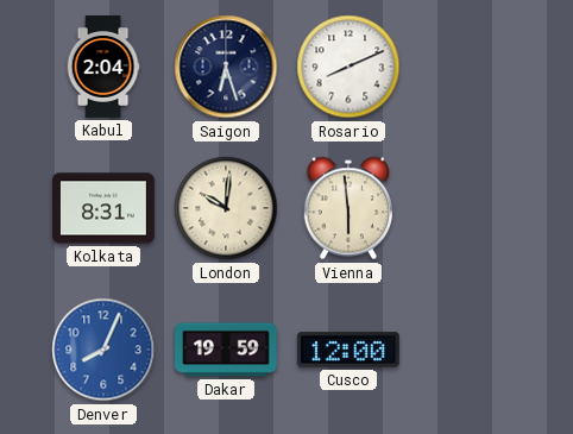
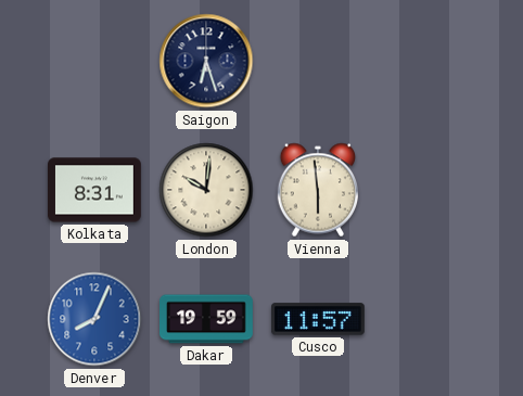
Kabul: 2:04 -> none (103, 68)
Rosario: 8:11 -> none (348, 67)
Cusco: 12:00 -> 11:57 (318, 319)
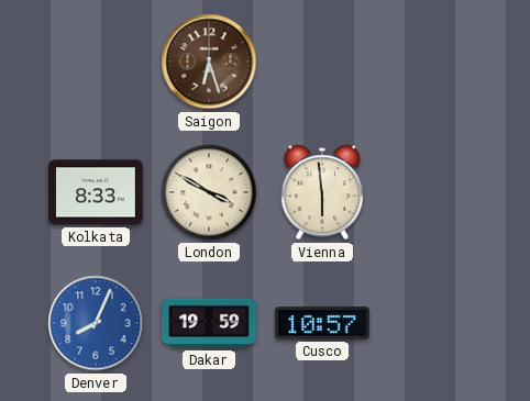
Saigon dial: navy -> brown (209, 62)
Kolkata: 8:31 -> 8:33 (97, 192)
London: 10:01 -> 3:50 (209, 192)
Cusco: 11:57 -> 10:57 (322, 323)
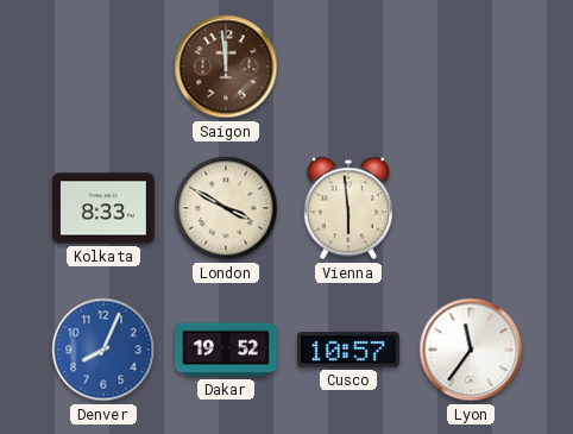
Saigon: 6:27 -> 11:59 (226, 67)
Dakar: 19:59 -> 19:52 (227, 350)
Lyon: none -> 11:36 (471, 350)
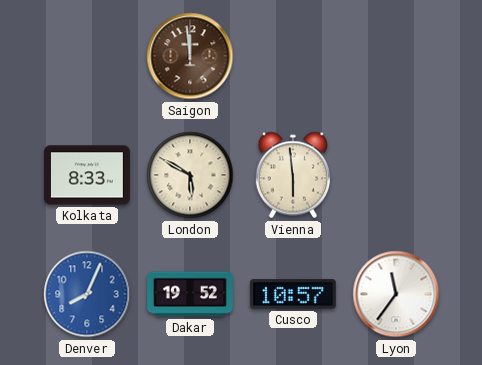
London: 3:50 -> 5:50 (190, 175)
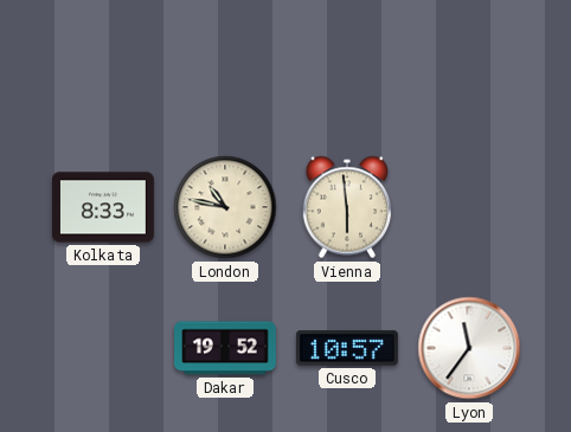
Saigon: 11:59 -> none (190, 56)
London: 5:50 -> 10:47 (225, 207)
Denver: 8:04 -> none (87, 294)
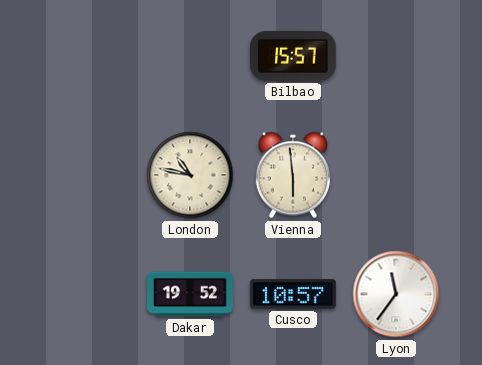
Bilbao: none -> 15:57 (293, 56)
Kolkata: 8:33 -> none (104, 207)
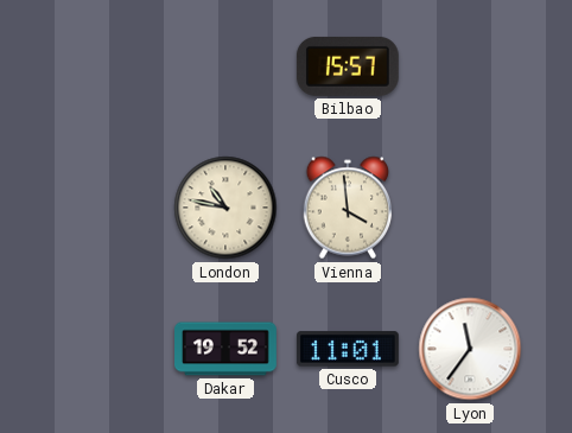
Vienna: 5:59 -> 3:59 (348, 208)
Cusco: 10:57 -> 11:01 (348, 349)
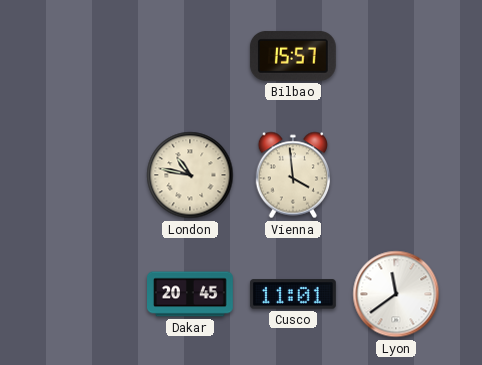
Dakar: 19:52 -> 20:45 (191, 294)
Lyon: 11:36 -> 11:39 (396, 294)
